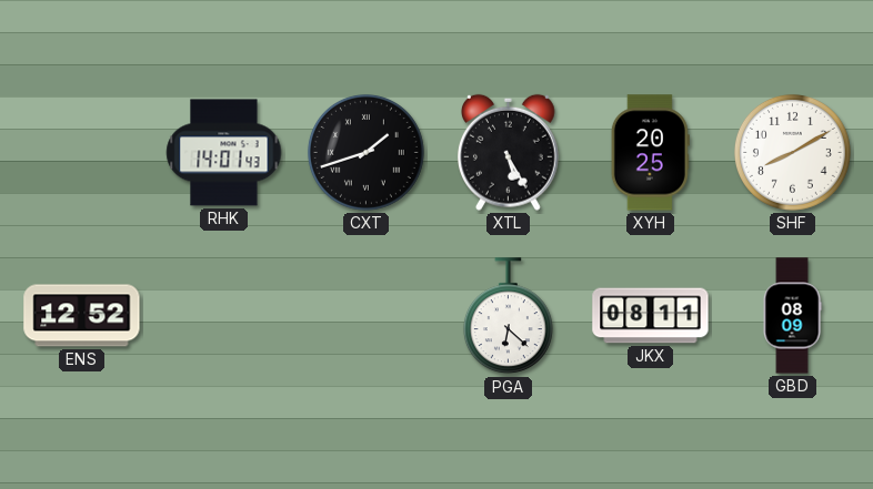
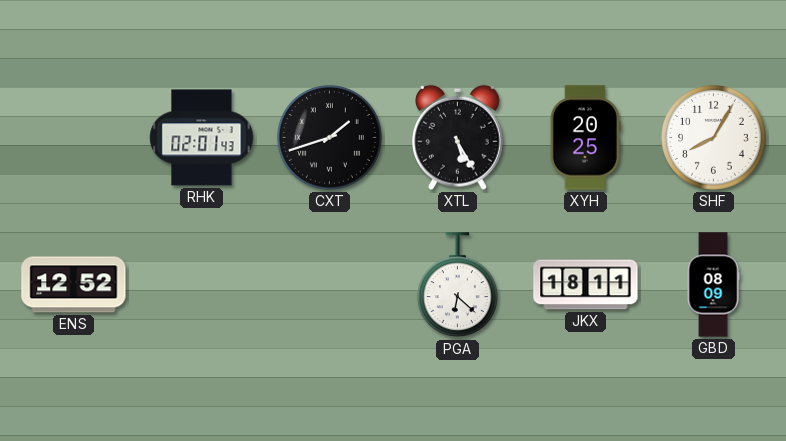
RHK: 14:01 -> 02:01 (202, 138)
SHF: 8:10 -> 8:05 (713, 137)
JKX: 08:11 -> 18:11 (586, 285)
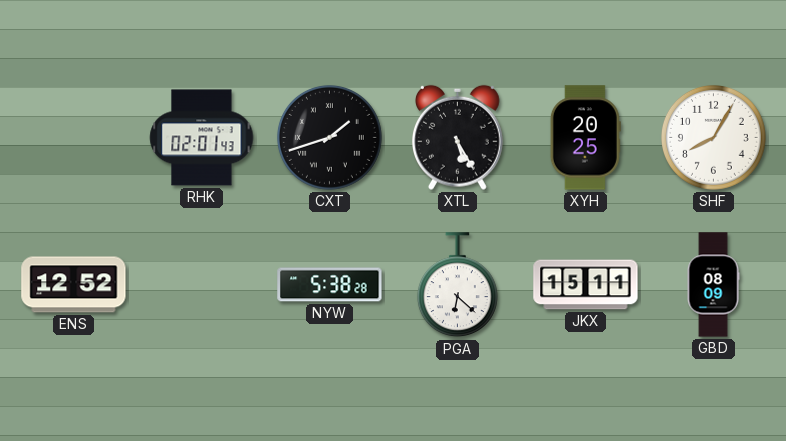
NYW: none -> 5:38 (330, 285)
JKX: 18:11 -> 15:11 (586, 285)
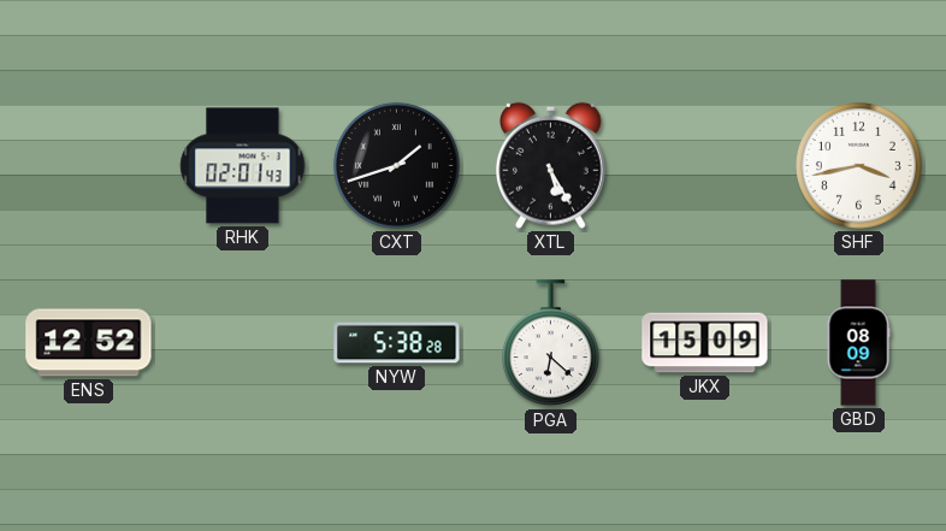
XYH: 20:25 -> none (585, 138)
SHF: 8:05 -> 3:43 (858, 165)
JKX: 15:11 -> 15:09 (705, 343)
